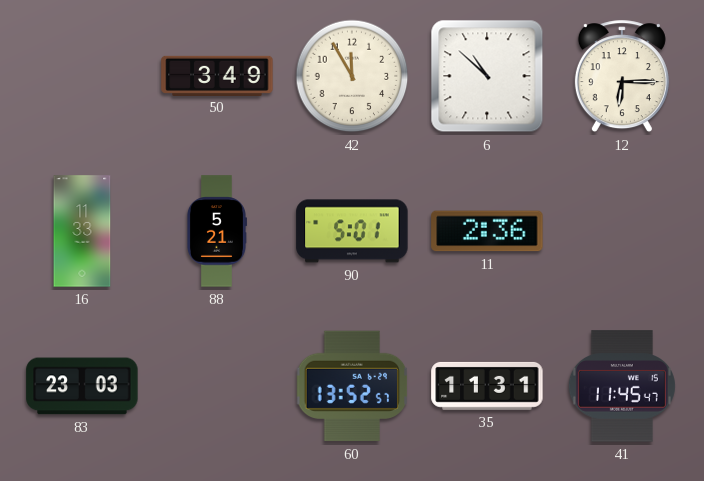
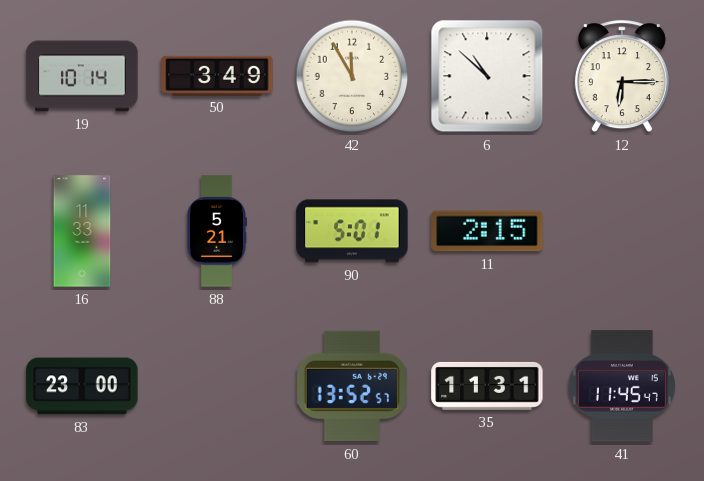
19: none -> 10:14 (82, 76)
11: 2:36 -> 2:15 (487, 231)
83: 23:03 -> 23:00 (82, 386)
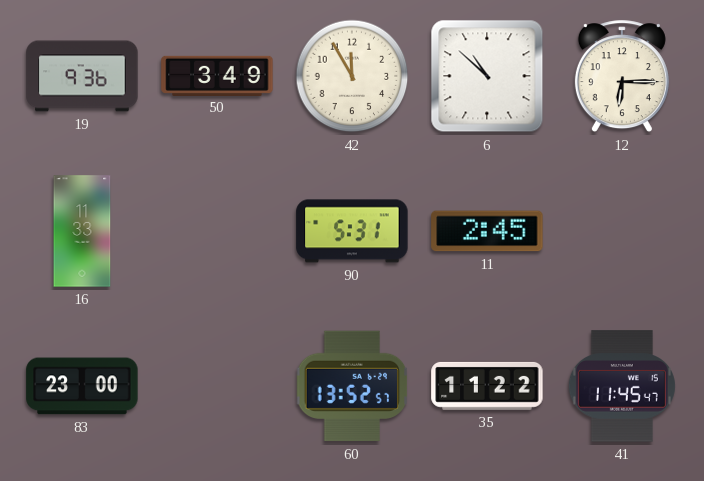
19: 10:14 -> 9:36 (82, 76)
88: 5:21 -> none (217, 231)
90: 5:01 -> 5:31 (352, 231)
11: 2:15 -> 2:45 (487, 231)
35: 11:31 -> 11:22 (487, 386)
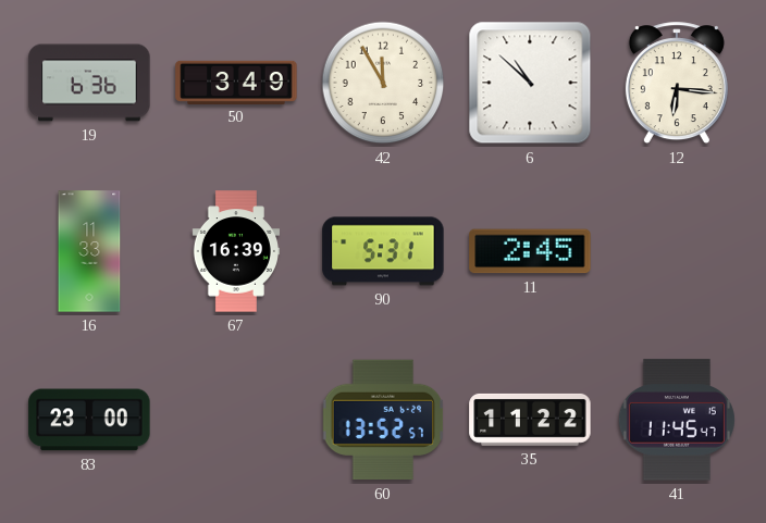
19: 9:36 -> 6:36 (89, 83)
12: 6:15 -> 6:16 (677, 84)
67: none -> 16:39 (235, 251)
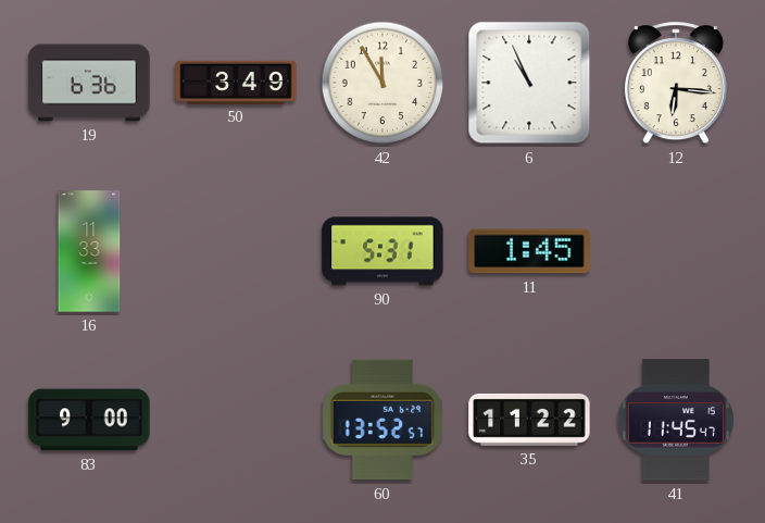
6: 10:52 -> 10:56 (529, 83)
67: 16:39 -> none (235, 251)
11: 2:45 -> 1:45 (529, 251)
83: 23:00 -> 9:00 (89, 420)
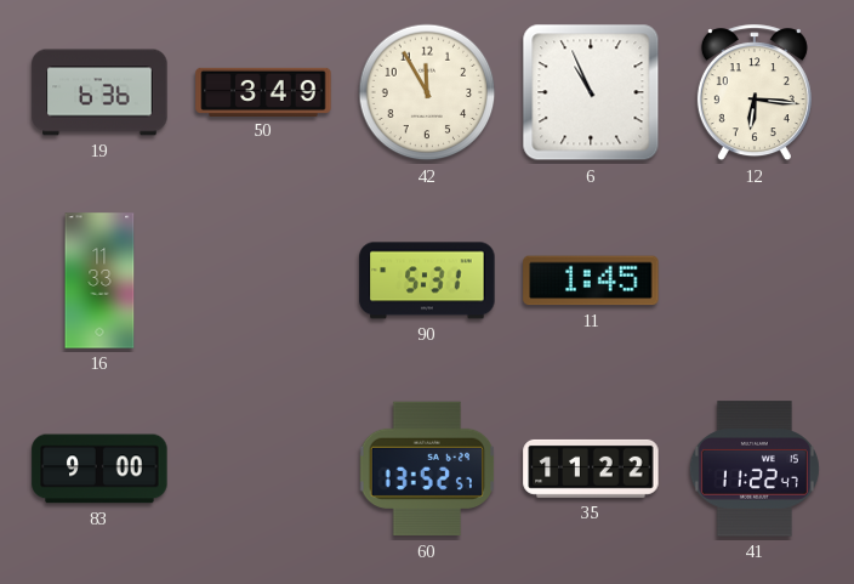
41: 11:45 -> 11:22 (755, 469)
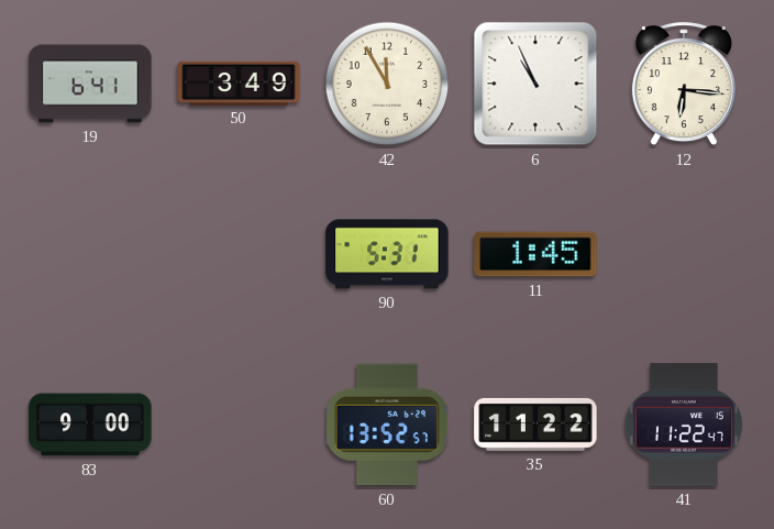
19: 6:36 -> 6:41 (90, 84)
16: 11:33 -> none (99, 280)
